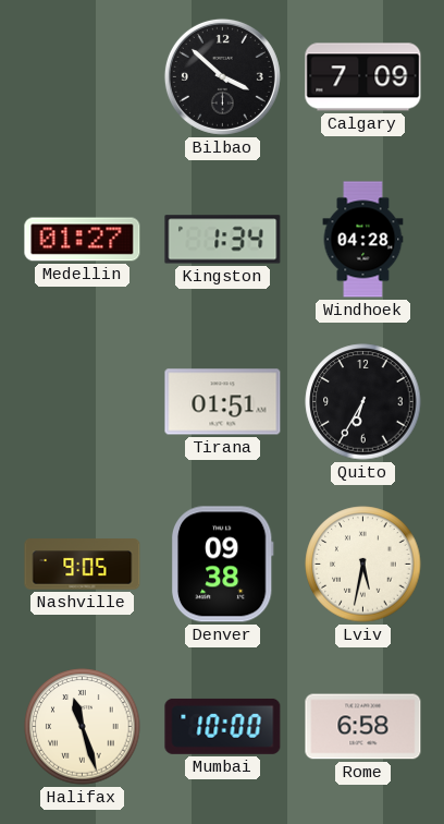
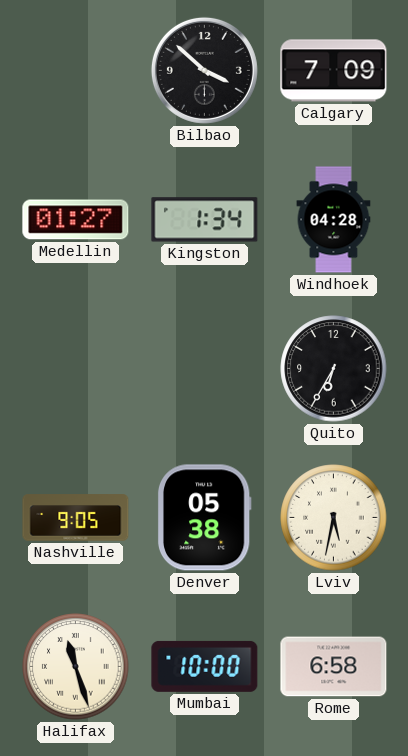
Tirana: 01:51 -> none (223, 402)
Denver: 09:38 -> 05:38 (204, 518)
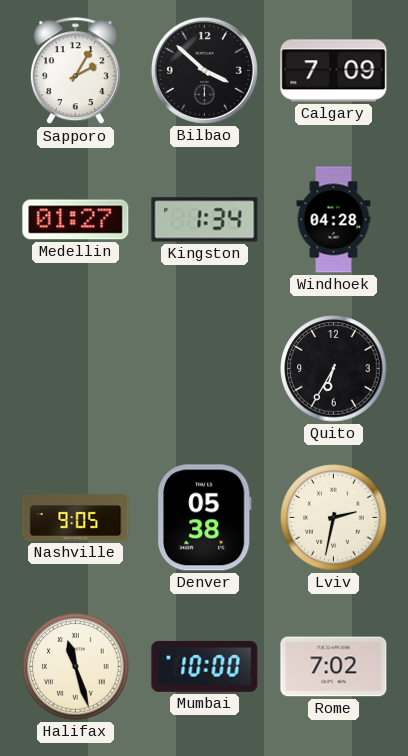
Sapporo: none -> 2:05 (75, 71)
Lviv: 5:32 -> 2:32 (334, 518)
Rome: 6:58 -> 7:02 (334, 667)
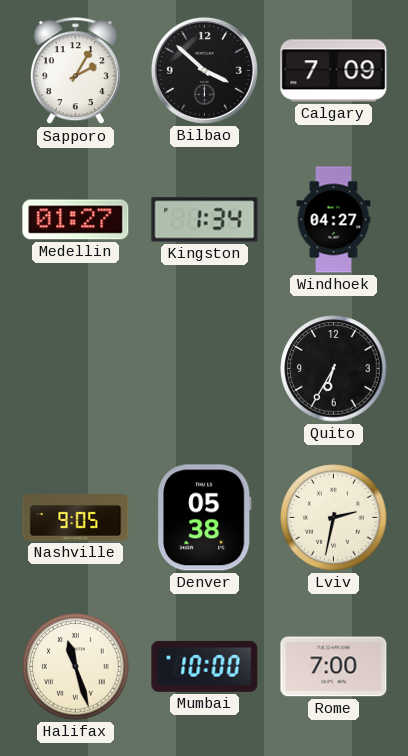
Windhoek: 04:28 -> 04:27 (334, 220)
Rome: 7:02 -> 7:00 (334, 667)
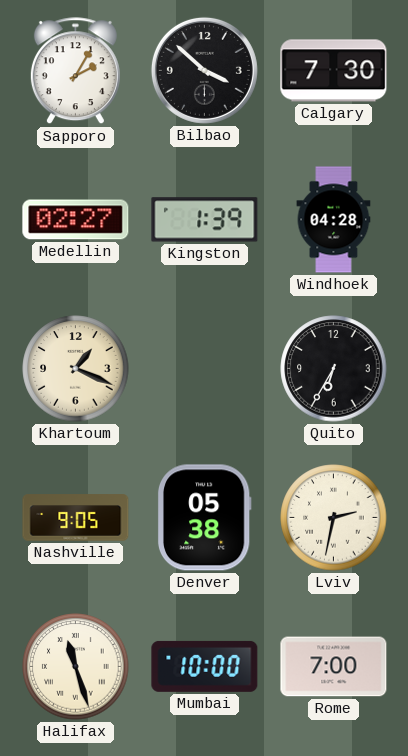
Calgary: 7:09 -> 7:30 (334, 71)
Medellin: 01:27 -> 02:27 (76, 220)
Kingston: 1:34 -> 1:39 (205, 220)
Windhoek: 04:27 -> 04:28 (334, 220)
Khartoum: none -> 1:19 (76, 369)
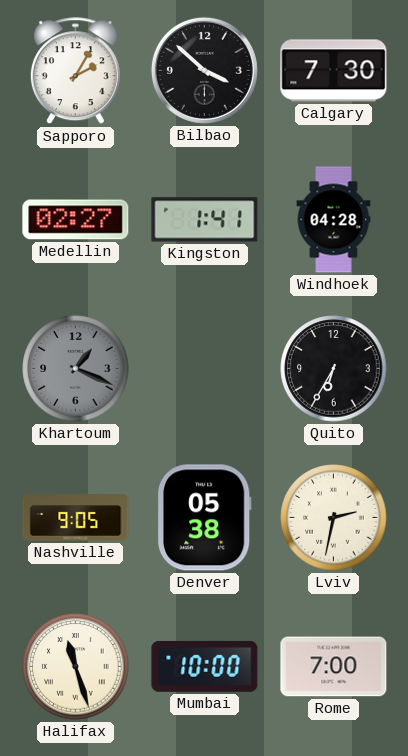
Kingston: 1:39 -> 1:41 (205, 220)
Khartoum dial: cream -> grey (76, 369)
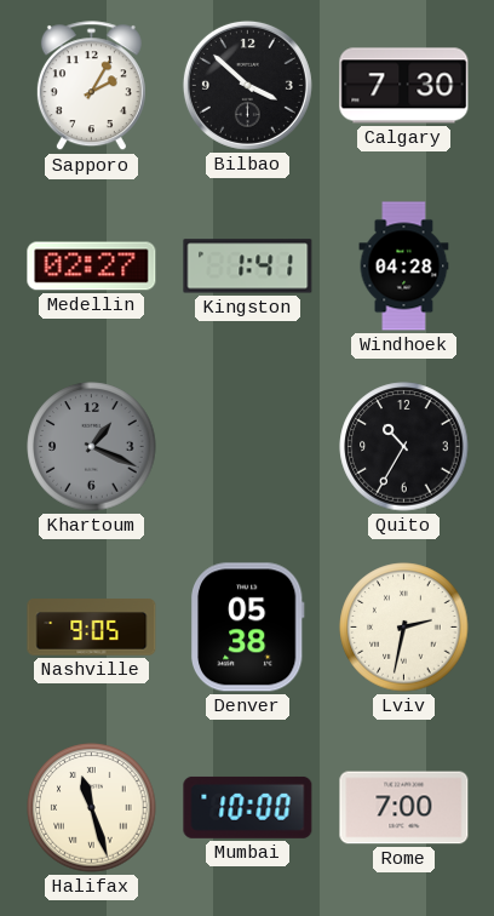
Quito: 6:35 -> 10:35 (404, 447)
